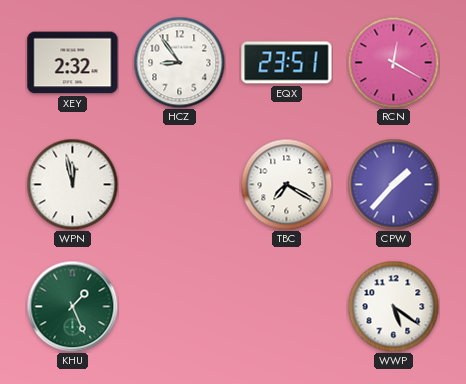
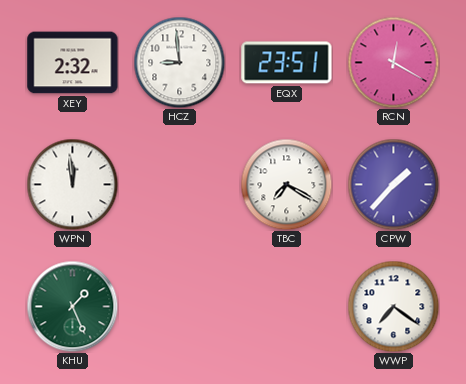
HCZ: 8:54 -> 8:59 (179, 62)
WPN: 11:58 -> 11:59 (72, 184)
WWP: 5:21 -> 7:21 (393, 306)
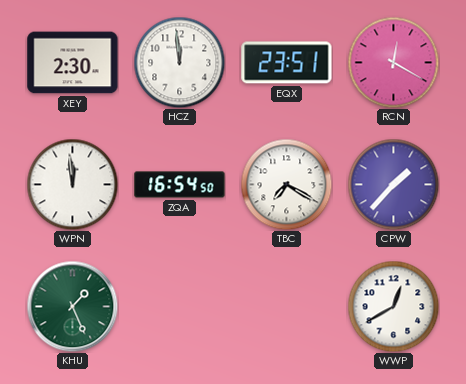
XEY: 2:32 -> 2:30 (73, 63)
HCZ: 8:59 -> 11:59 (179, 62)
ZQA: none -> 16:54 (180, 185)
WWP: 7:21 -> 12:40 (393, 306)
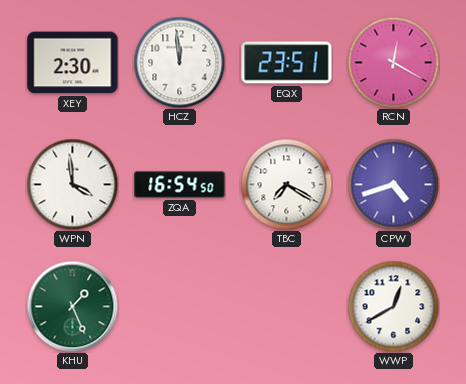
WPN: 11:59 -> 3:59 (72, 184)
CPW: 1:37 -> 4:42 (393, 184)
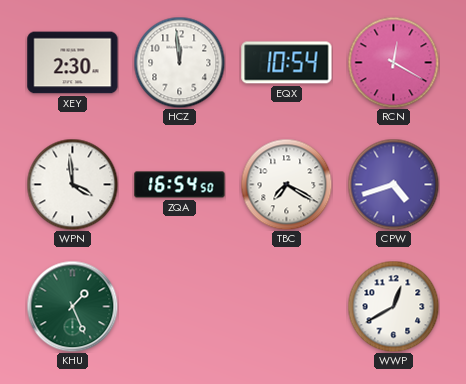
EQX: 23:51 -> 10:54 (287, 63)
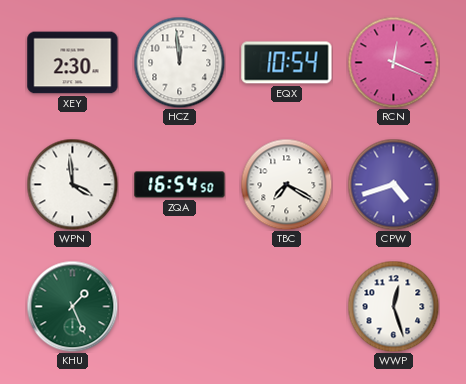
RCN: 12:20 -> 12:19 (393, 62)
WWP: 12:40 -> 12:27 (393, 306)
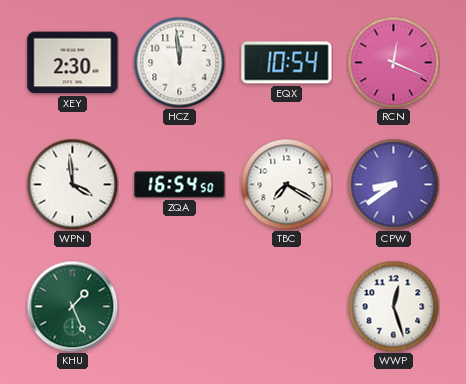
CPW: 4:42 -> 8:39 (393, 184)
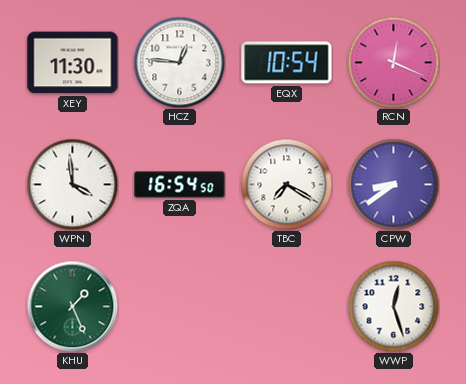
XEY: 2:30 -> 11:30 (73, 63)
HCZ: 11:59 -> 12:46 (179, 62)
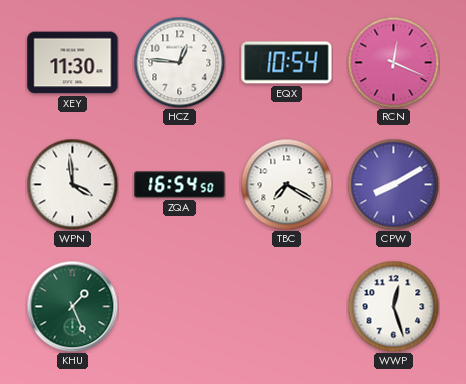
CPW: 8:39 -> 8:10 (393, 184)
